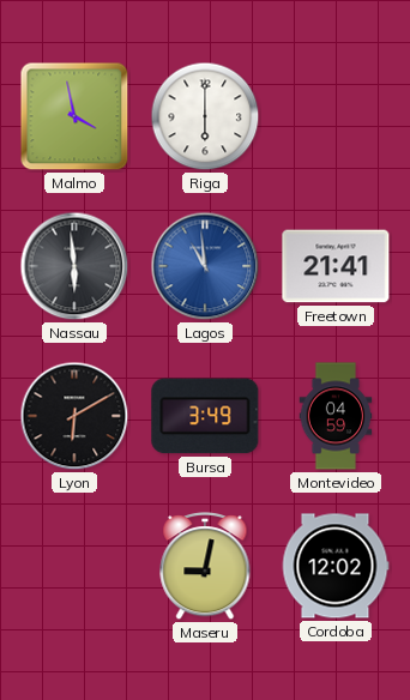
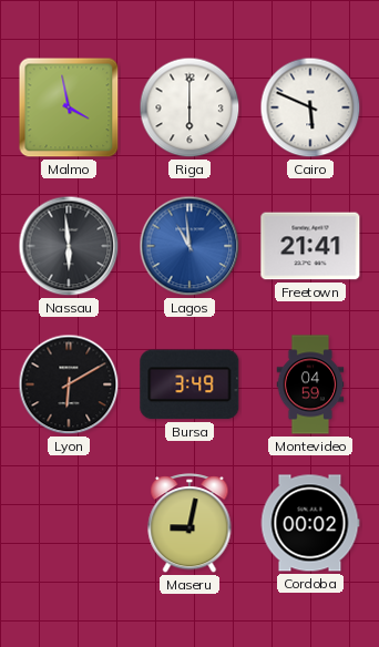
Cairo: none -> 5:49 (310, 107)
Cordoba: 12:02 -> 00:02 (310, 523)
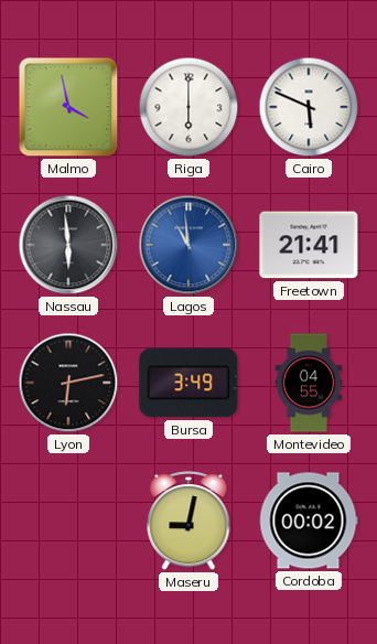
Lyon: 6:10 -> 6:13 (68, 383)
Montevideo: 04:59 -> 04:55 (309, 383)
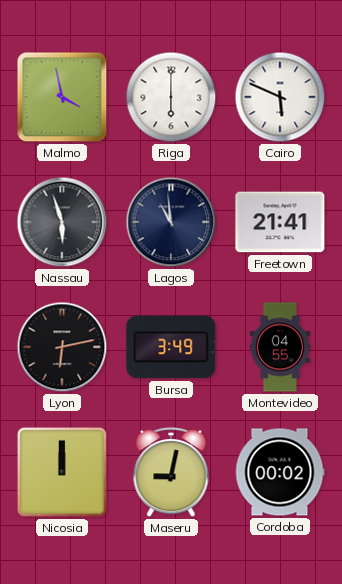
Nassau: 5:59 -> 5:57 (62, 222)
Lagos dial: blue -> navy (171, 222)
Nicosia: none -> 12:00 (62, 472)
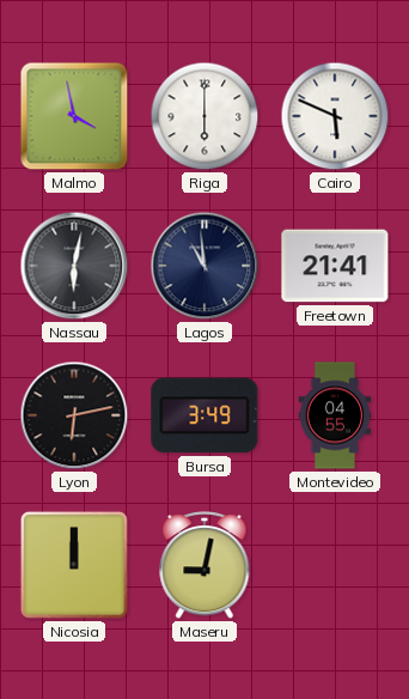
Nassau: 5:57 -> 6:02 (74, 266)
Cordoba: 00:02 -> none (280, 472)
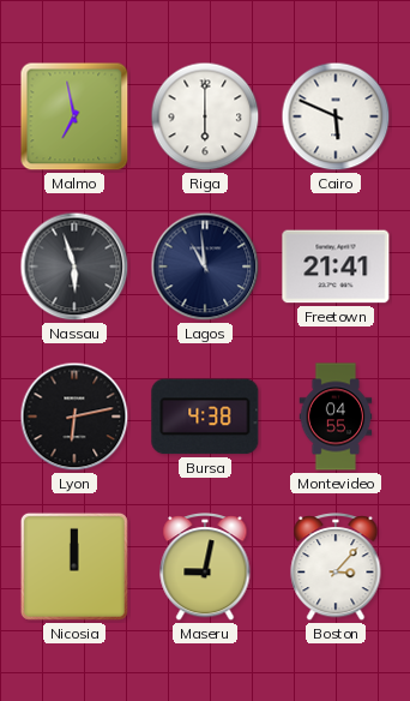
Malmo: 3:58 -> 6:58 (74, 116)
Nassau: 6:02 -> 5:57 (74, 266)
Bursa: 3:49 -> 4:38 (205, 417)
Boston: none -> 3:07 (336, 568)
